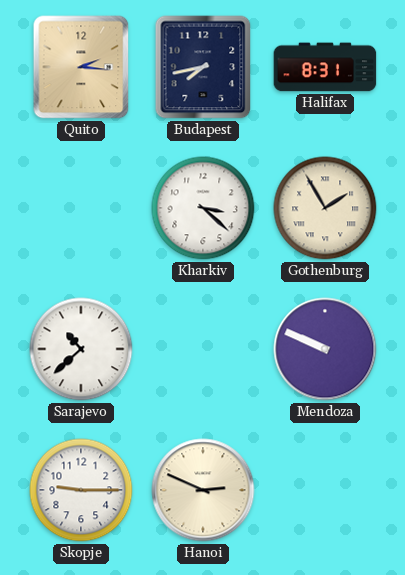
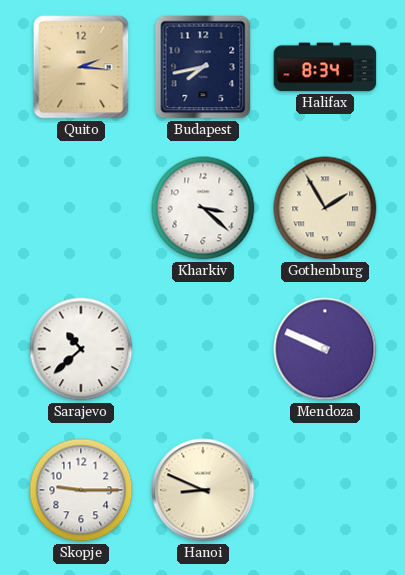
Halifax: 8:31 -> 8:34 (325, 67)
Hanoi: 2:49 -> 8:49 (203, 490)
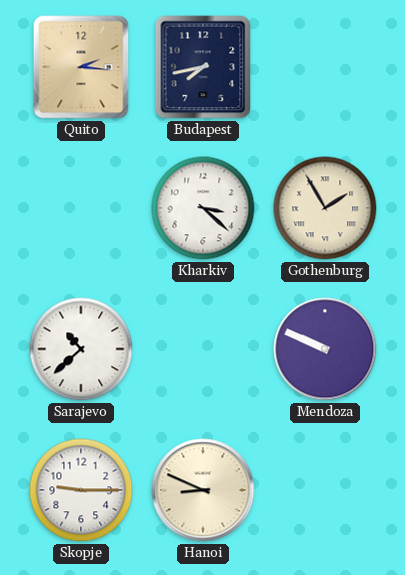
Halifax: 8:34 -> none (325, 67)
